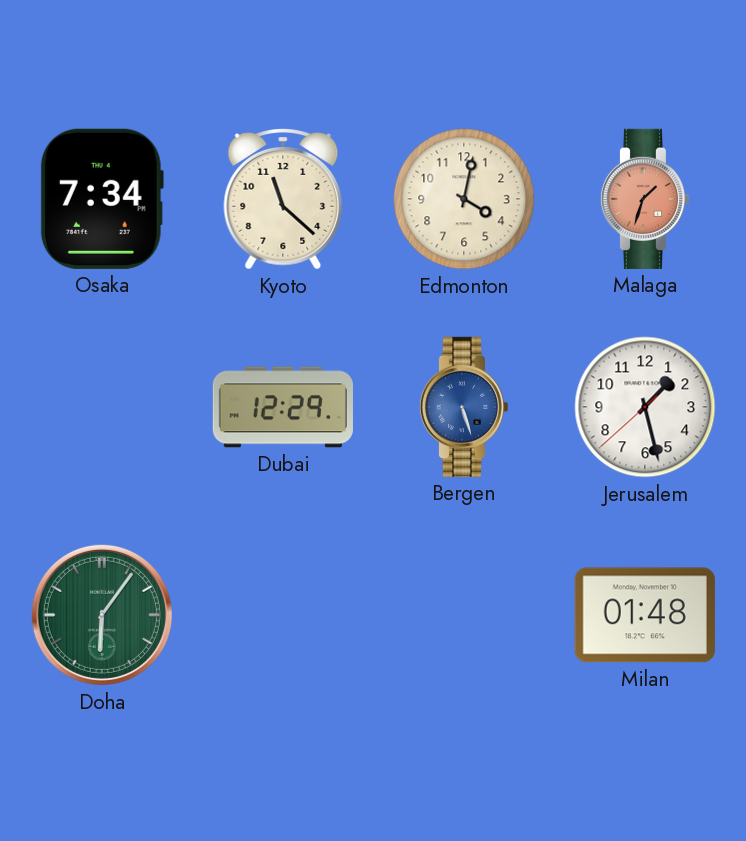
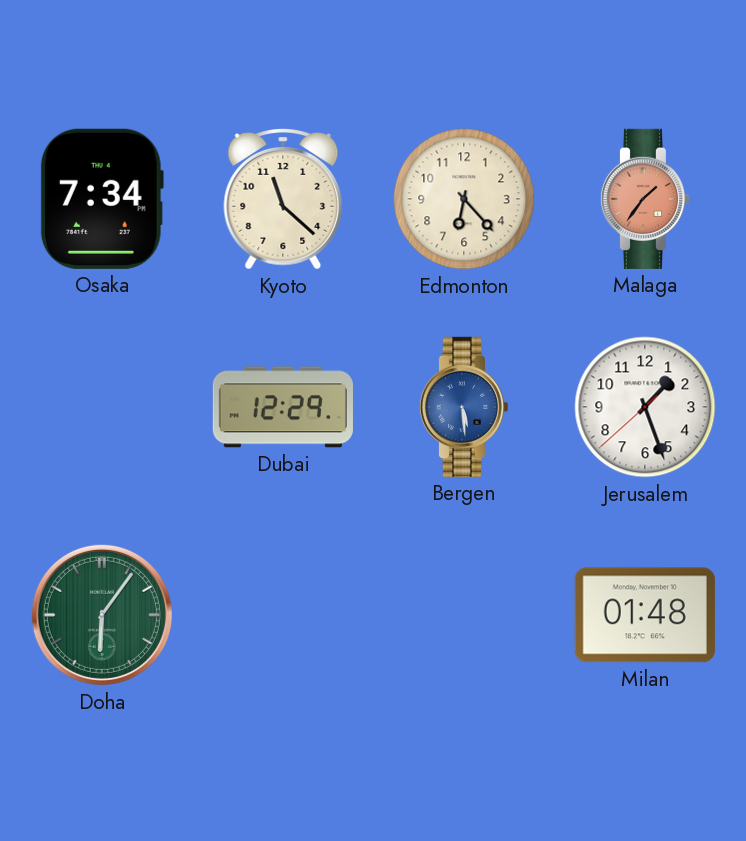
Edmonton: 4:02 -> 6:23 (464, 199)
Malaga: 1:33 -> 1:36 (644, 199)
Bergen: 5:27 -> 5:29 (463, 407)
Jerusalem: 1:27 -> 1:26 (645, 407)
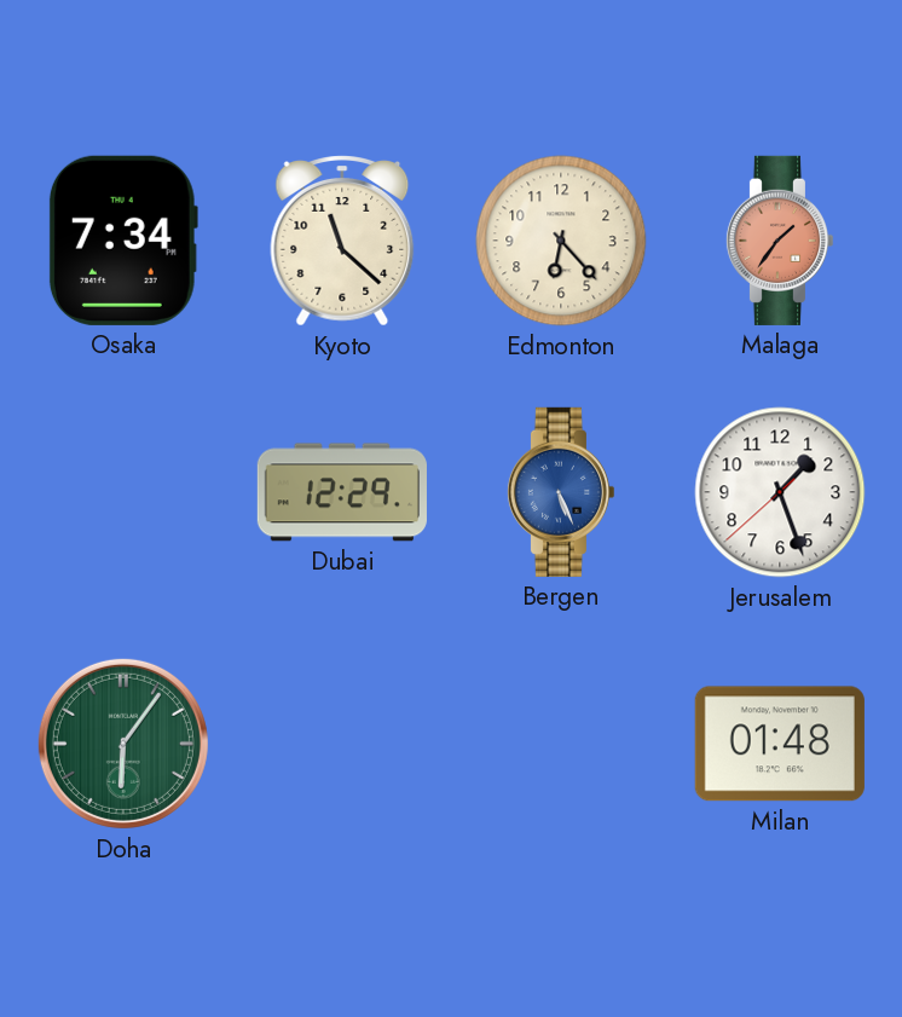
Bergen: 5:29 -> 5:26 (560, 492)
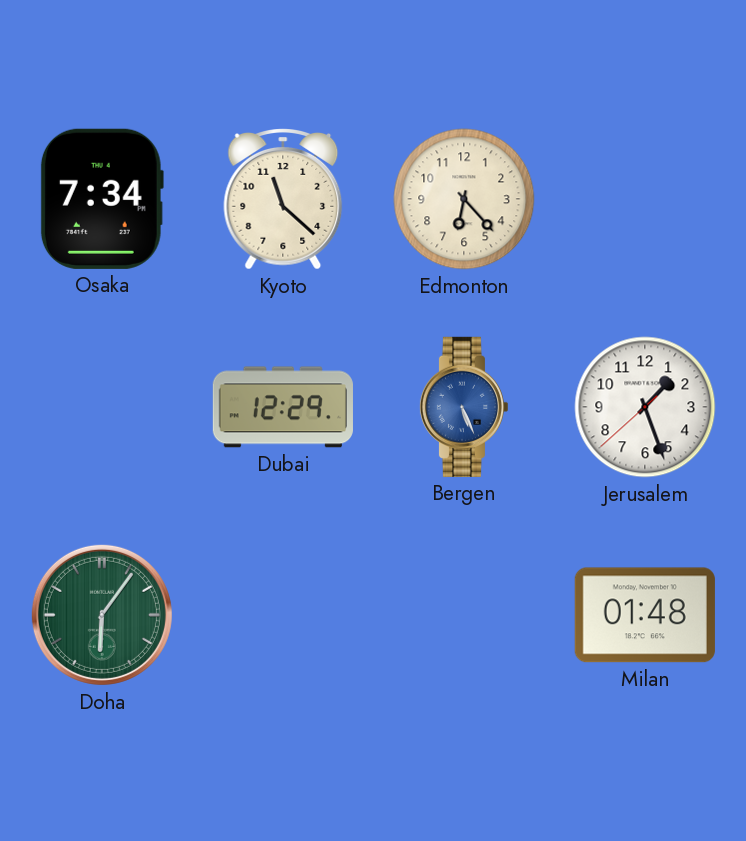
Malaga: 1:36 -> none (779, 241)
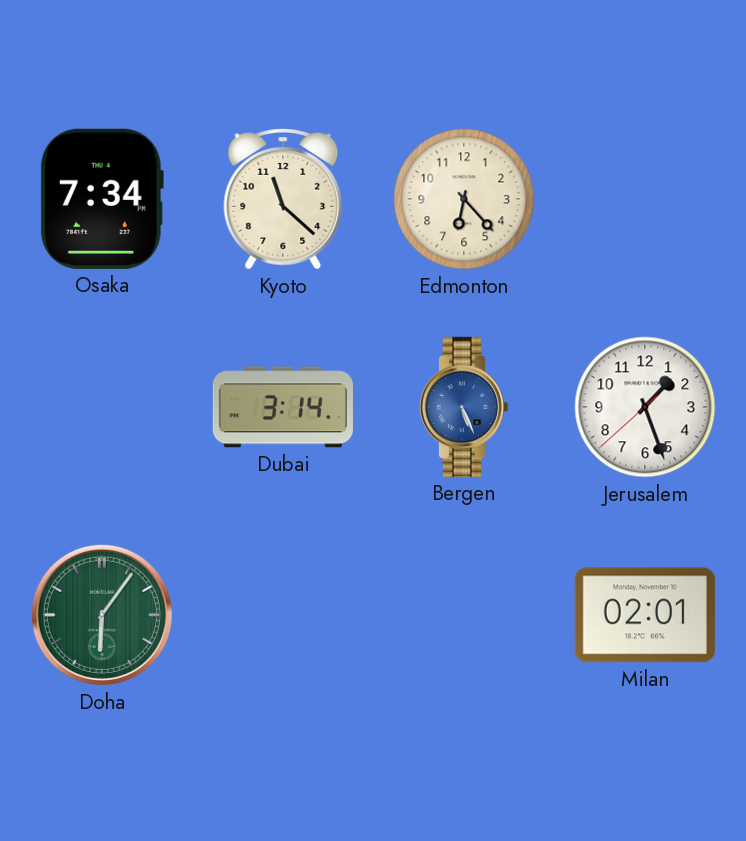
Dubai: 12:29 -> 3:14 (283, 407)
Milan: 01:48 -> 02:01 (645, 615)
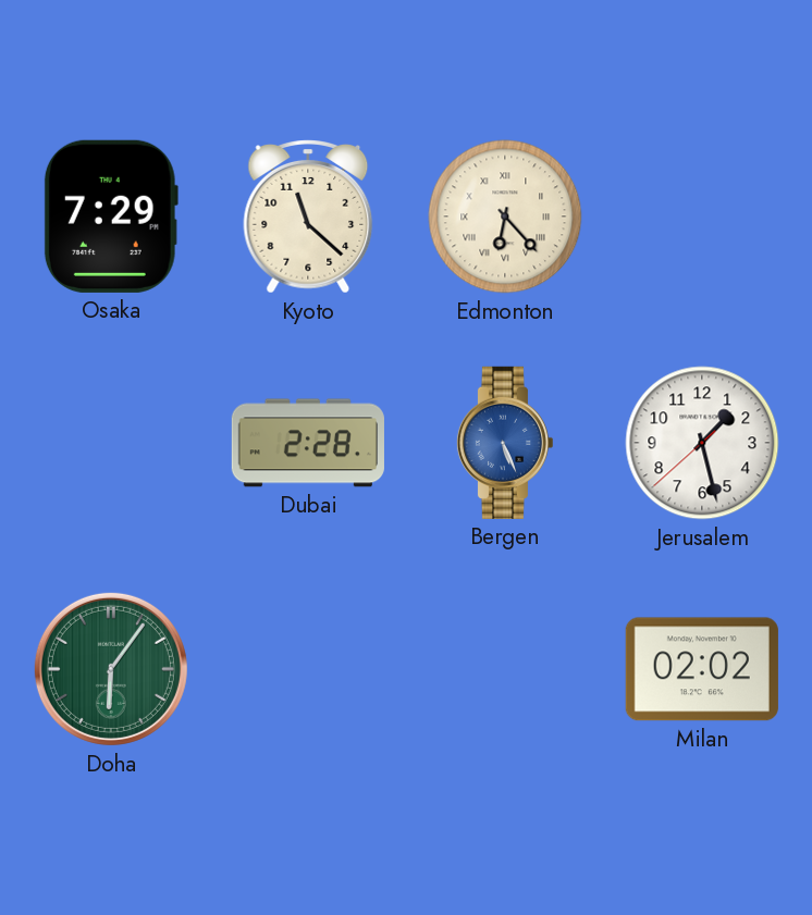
Osaka: 7:34 -> 7:29 (111, 217)
Edmonton numerals: Arabic -> Roman (505, 217)
Dubai: 3:14 -> 2:28 (308, 443)
Jerusalem: 1:26 -> 1:27 (702, 443)
Milan: 02:01 -> 02:02 (702, 669)
